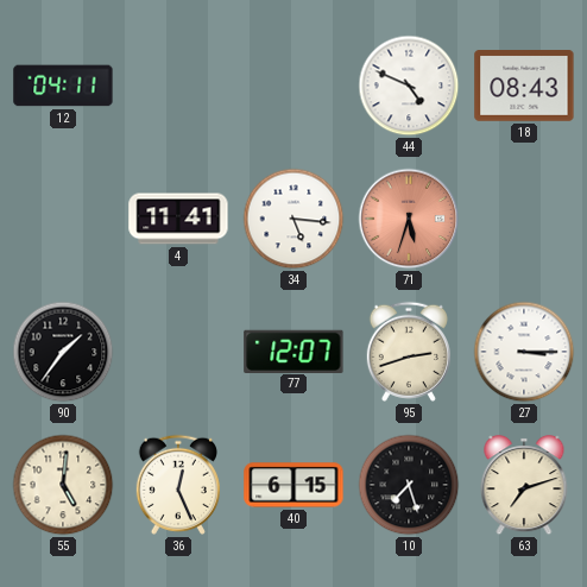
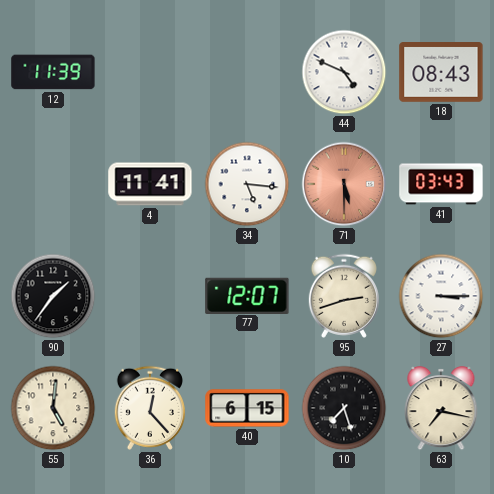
12: 04:11 -> 11:39 (53, 72)
71: 5:33 -> 5:30 (344, 184)
41: none -> 03:43 (441, 184)
36: 12:26 -> 12:23 (150, 408)
63: 7:12 -> 7:17 (441, 409)
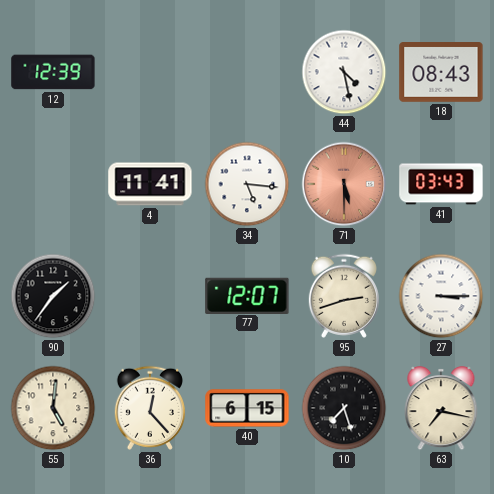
12: 11:39 -> 12:39 (53, 72)
44: 4:49 -> 4:28 (344, 72)
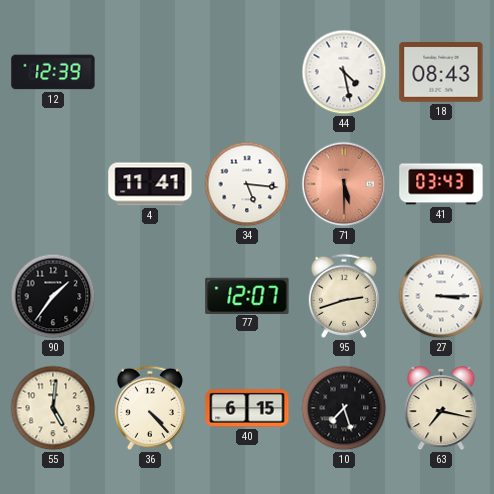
36: 12:23 -> 4:23 (150, 408)
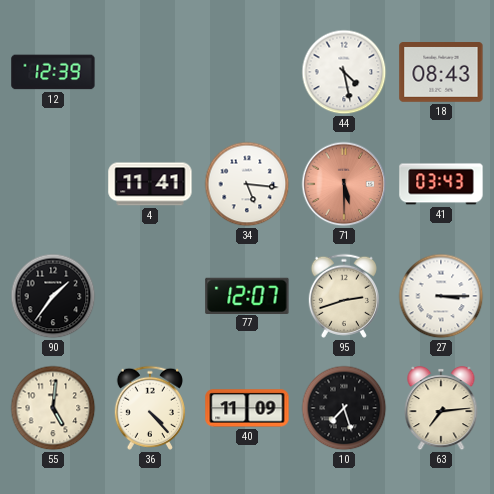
40: 6:15 -> 11:09 (247, 408)
63: 7:17 -> 7:14 (441, 409)
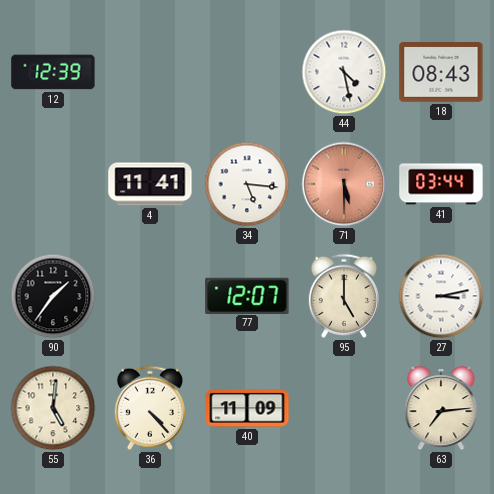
41: 03:43 -> 03:44 (441, 184)
95: 2:42 -> 5:00 (344, 296)
27: 3:15 -> 3:13 (441, 296)
10: 7:27 -> none (344, 408)
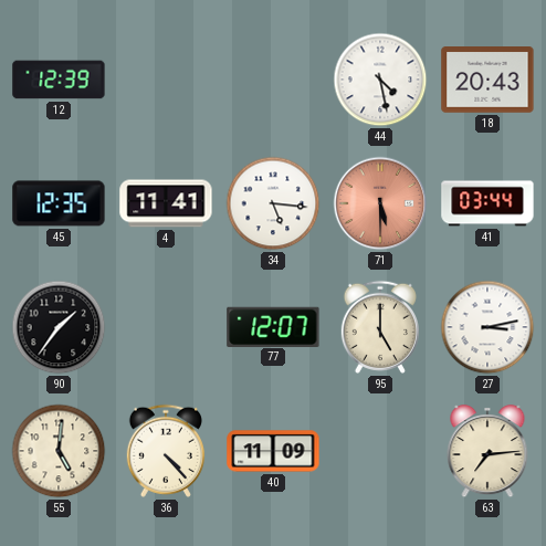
18: 08:43 -> 20:43 (487, 81)
45: none -> 12:35 (59, 203)
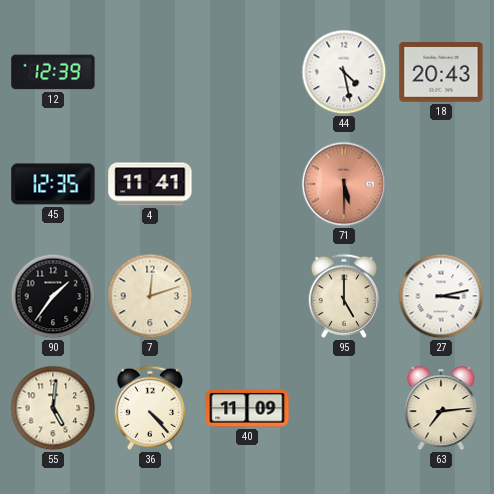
34: 5:16 -> none (273, 203)
41: 03:44 -> none (487, 203)
7: none -> 12:12 (150, 296)
77: 12:07 -> none (273, 326)
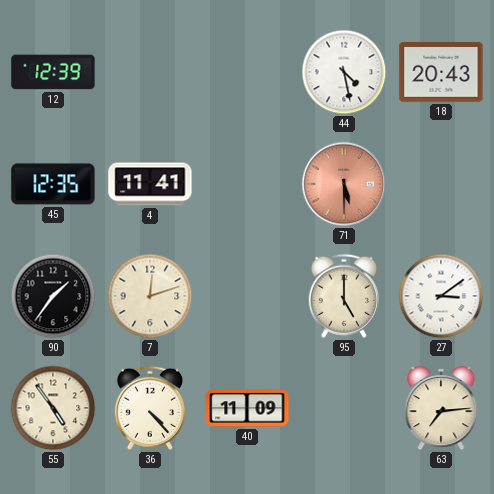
27: 3:13 -> 3:09 (441, 296)
55: 5:01 -> 4:54 (53, 408)
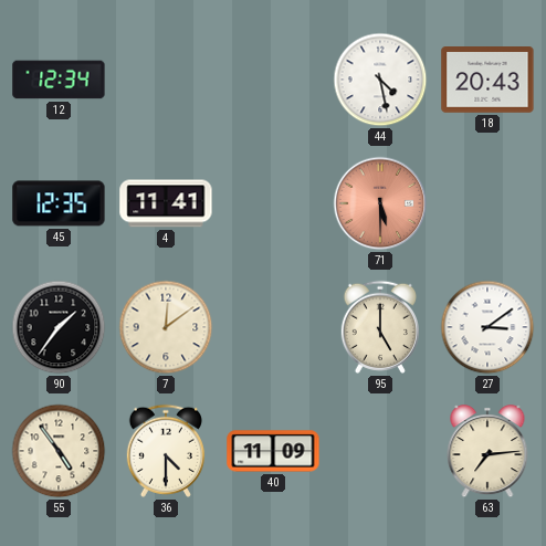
12: 12:39 -> 12:34 (59, 80)
7: 12:12 -> 12:09 (166, 327)
36: 4:23 -> 4:30 (166, 451)
